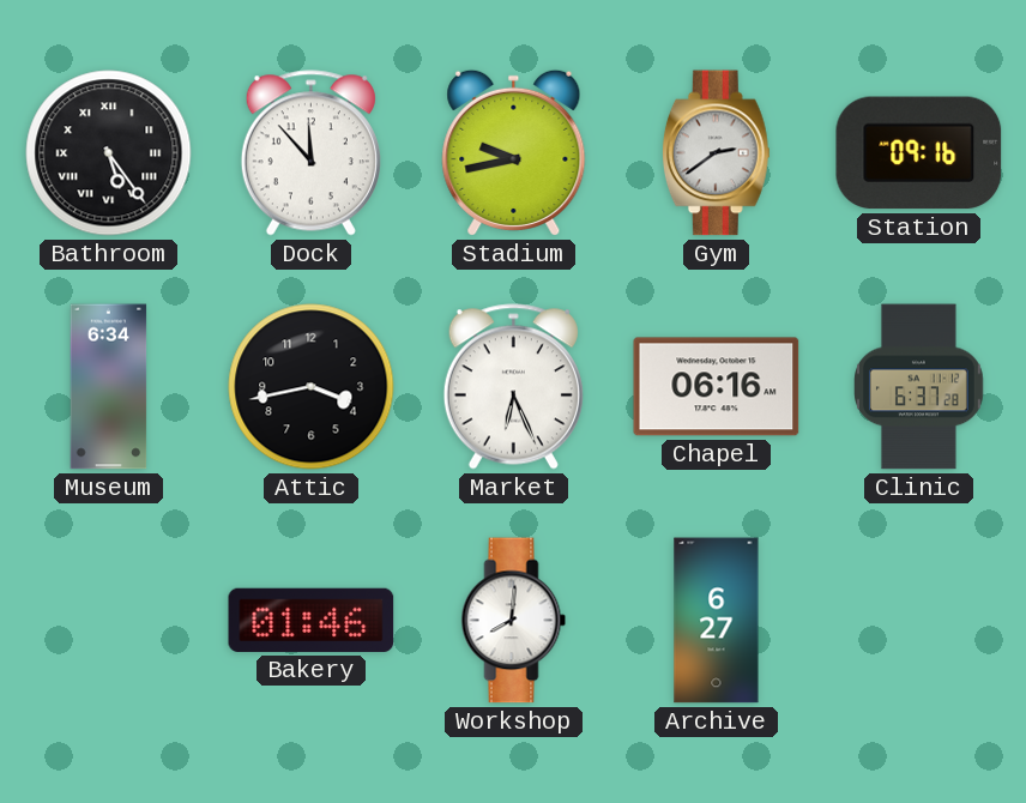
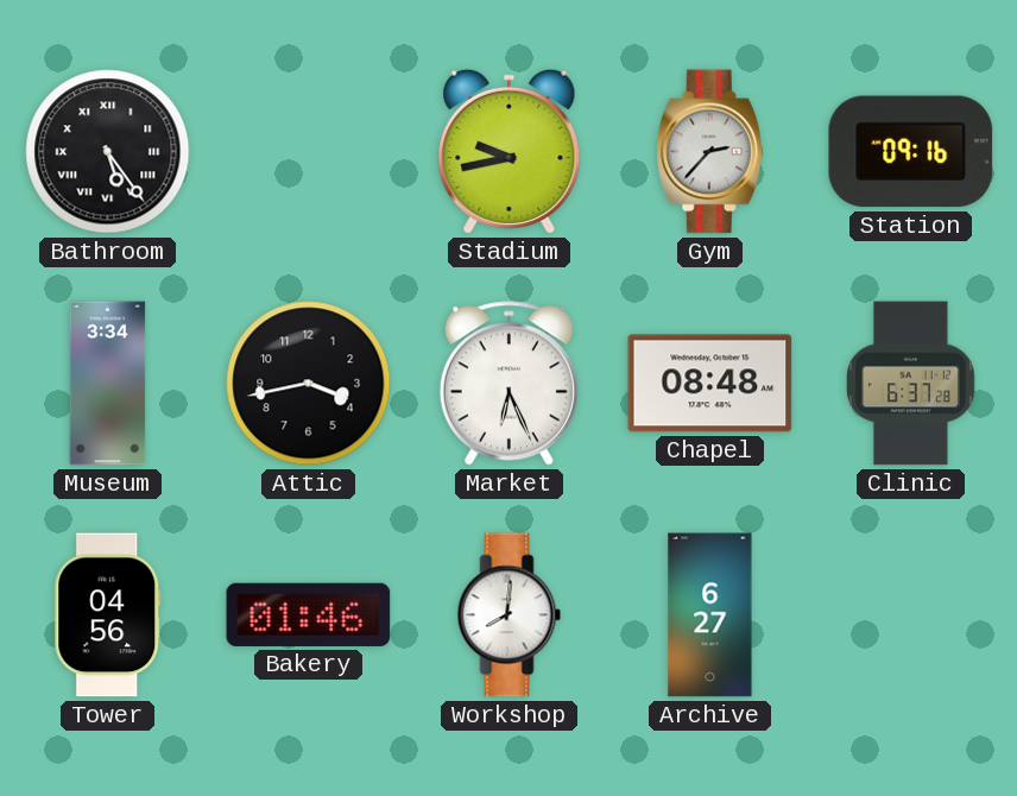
Dock: 11:53 -> none (310, 153)
Gym: 2:39 -> 2:37 (709, 152)
Museum: 6:34 -> 3:34 (108, 384)
Chapel: 06:16 -> 08:48 (710, 384)
Tower: none -> 04:56 (108, 615)
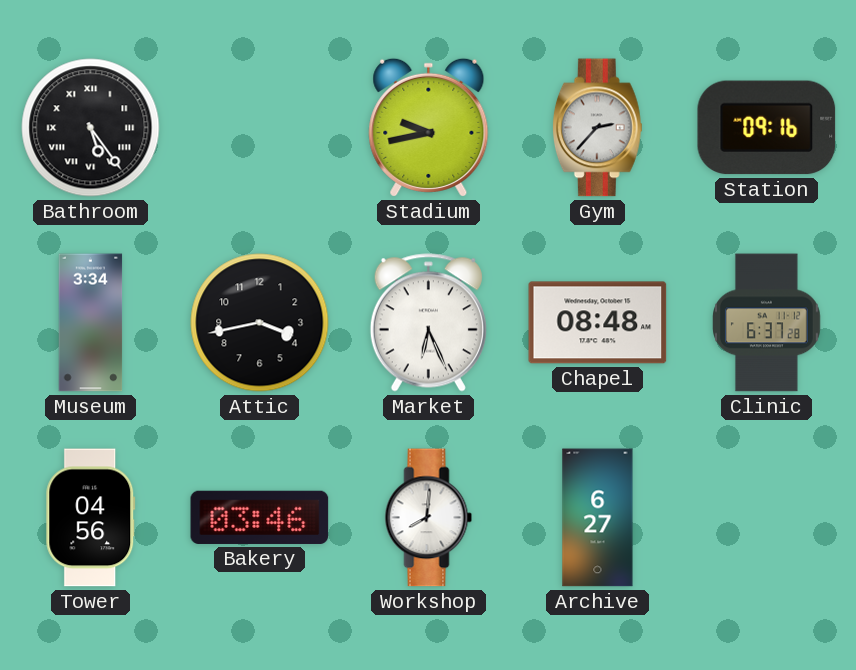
Bakery: 01:46 -> 03:46 (260, 517)
